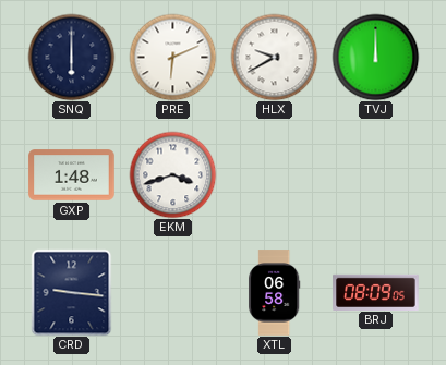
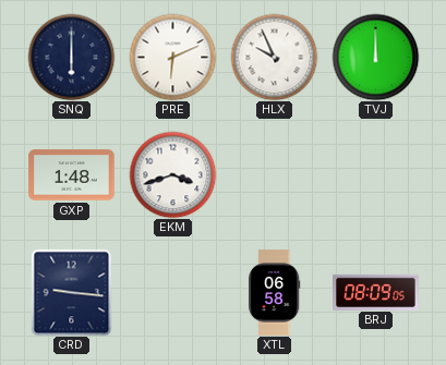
HLX: 9:40 -> 9:56 (274, 57)
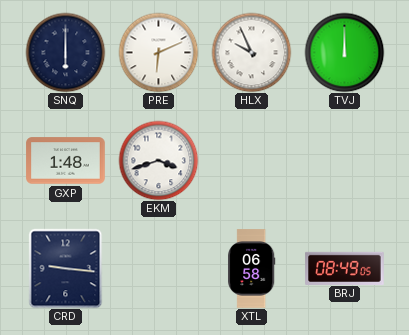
BRJ: 08:09 -> 08:49 (345, 268)
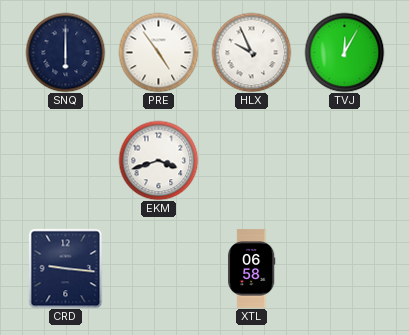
PRE: 6:11 -> 4:54 (158, 52)
TVJ: 12:00 -> 12:05 (344, 52)
GXP: 1:48 -> none (66, 161)
BRJ: 08:49 -> none (345, 268)
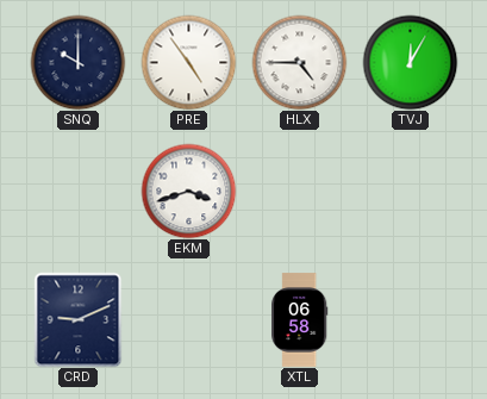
SNQ: 6:00 -> 10:00 (77, 62)
HLX: 9:56 -> 4:45 (299, 62)
CRD: 9:16 -> 9:11 (79, 319)
